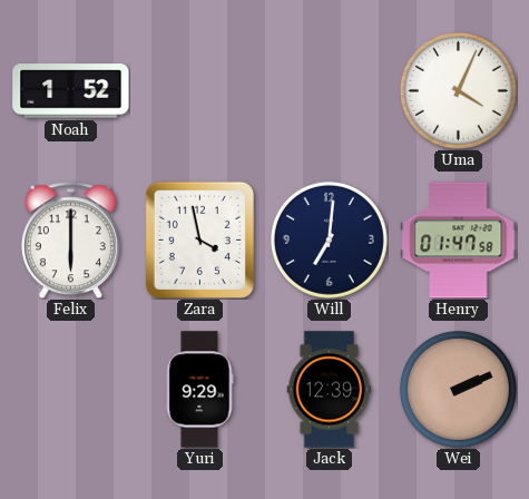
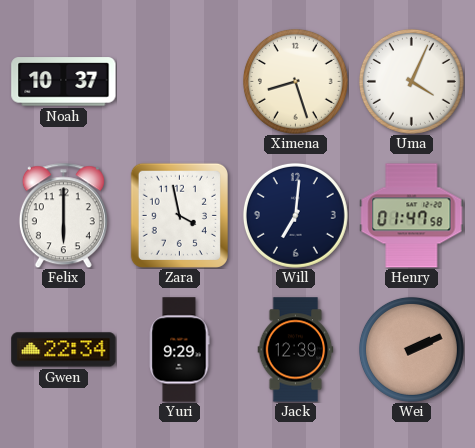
Noah: 1:52 -> 10:37 (64, 82)
Ximena: none -> 8:27 (295, 81)
Gwen: none -> 22:34 (64, 350)
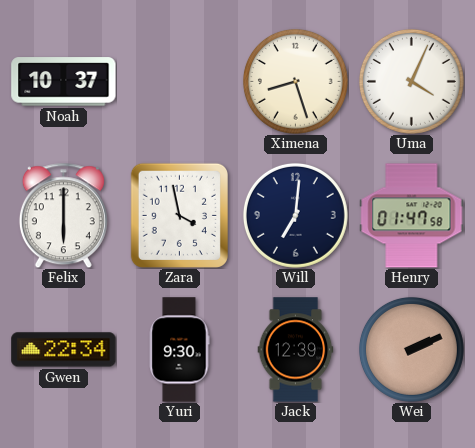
Yuri: 9:29 -> 9:30 (179, 350)
